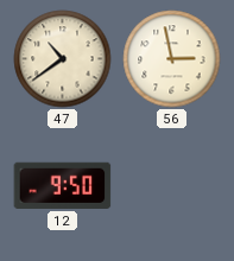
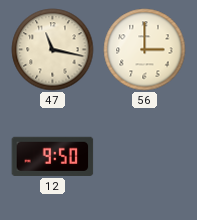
47: 10:39 -> 11:17 (53, 50)
56: 2:58 -> 3:00 (145, 50)
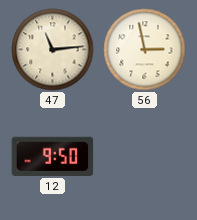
47: 11:17 -> 11:14 (53, 50)
56: 3:00 -> 2:58 (145, 50)
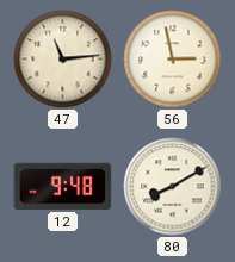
12: 9:50 -> 9:48 (63, 186)
80: none -> 8:10 (173, 187)
